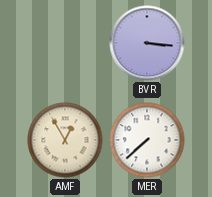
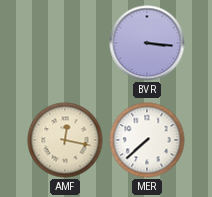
AMF: 12:55 -> 12:17 (65, 140)
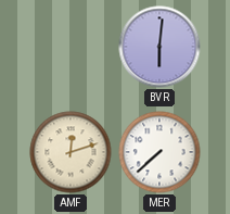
BVR: 3:16 -> 6:01 (159, 47)
AMF: 12:17 -> 12:12 (71, 152)
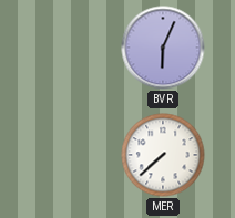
BVR: 6:01 -> 6:04 (163, 48)
AMF: 12:12 -> none (71, 152)
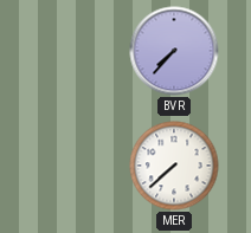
BVR: 6:04 -> 7:37 (174, 51)
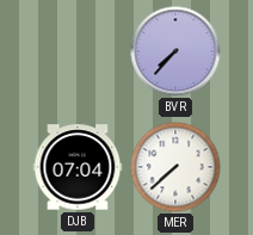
DJB: none -> 07:04 (78, 167)
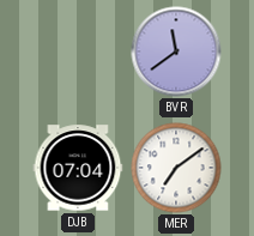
BVR: 7:37 -> 11:39 (176, 52)
MER: 7:38 -> 7:09 (176, 168)
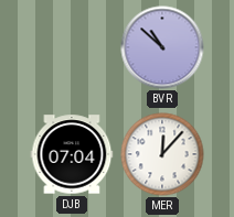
BVR: 11:39 -> 10:52 (162, 47)
MER: 7:09 -> 12:07 (162, 154)
